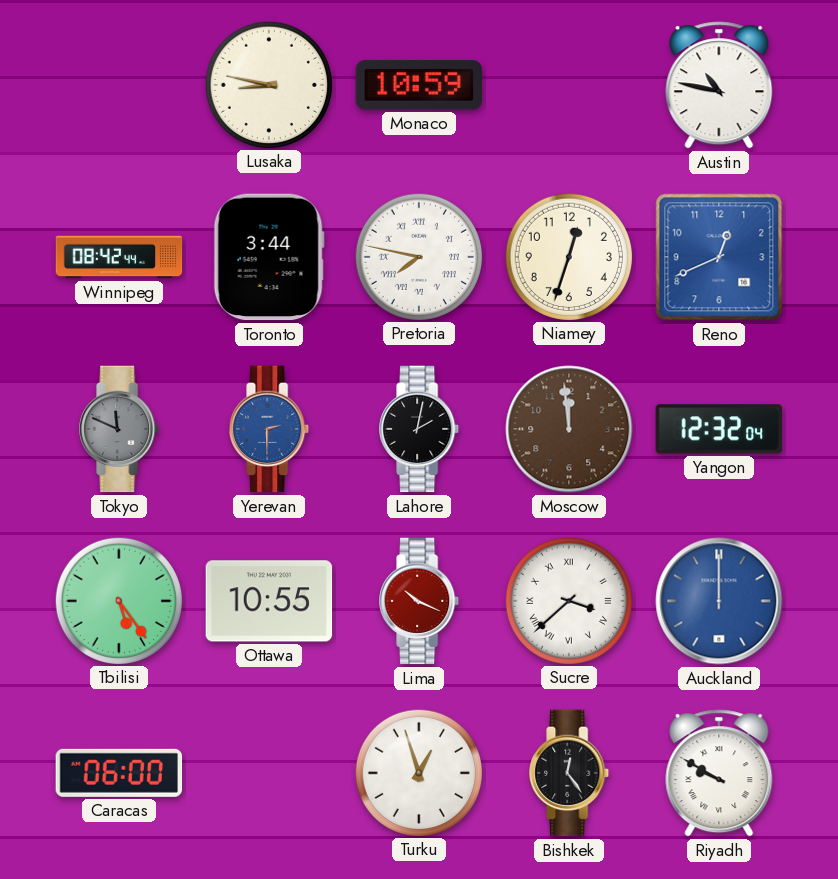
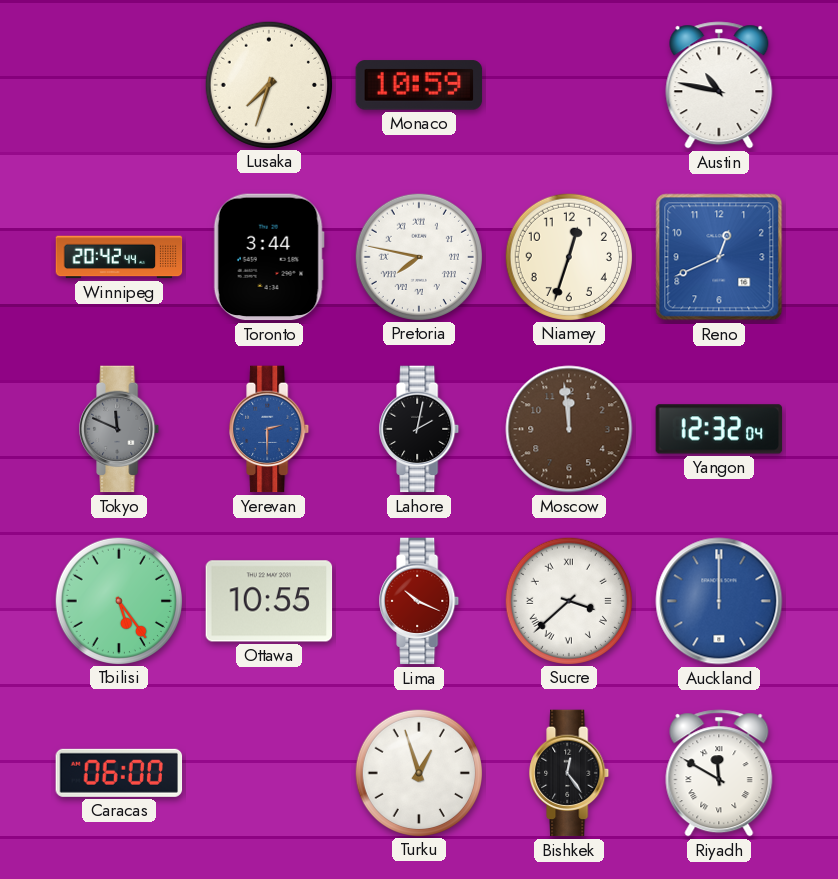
Lusaka: 8:47 -> 7:33 (268, 84)
Winnipeg: 08:42 -> 20:42 (119, 257)
Riyadh: 9:50 -> 11:50 (719, 773)
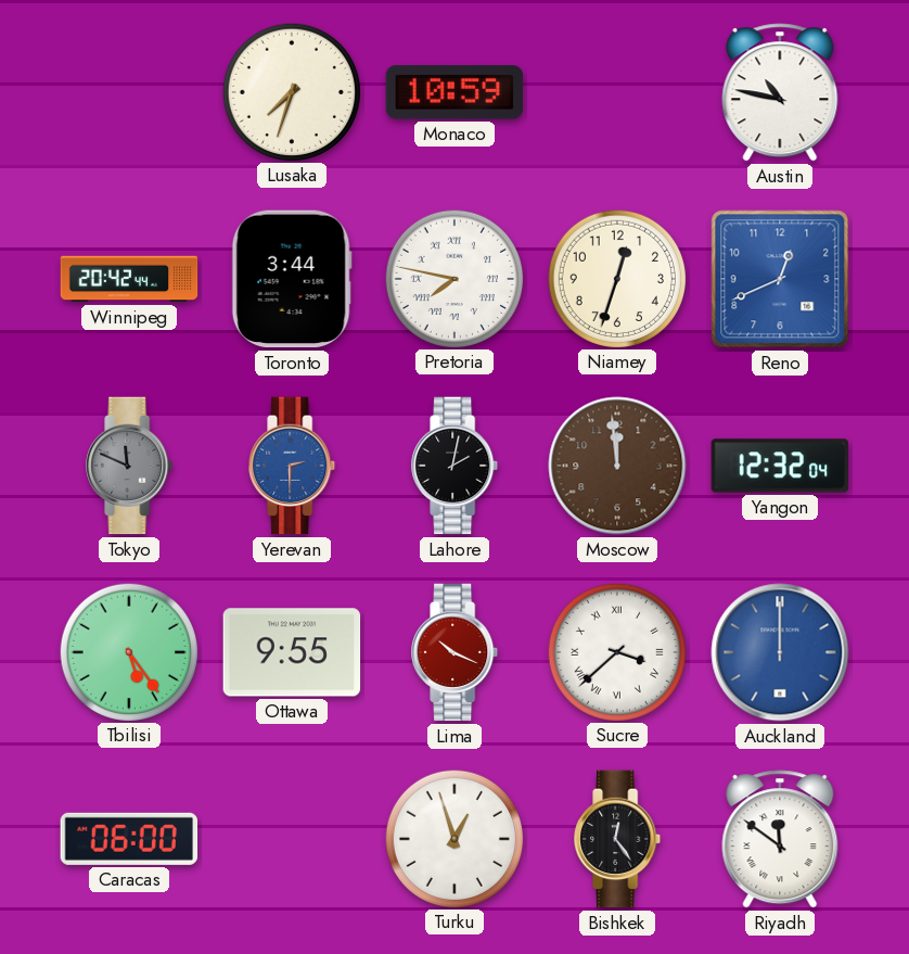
Ottawa: 10:55 -> 9:55 (292, 652)
Riyadh: 11:50 -> 11:51 (780, 839)
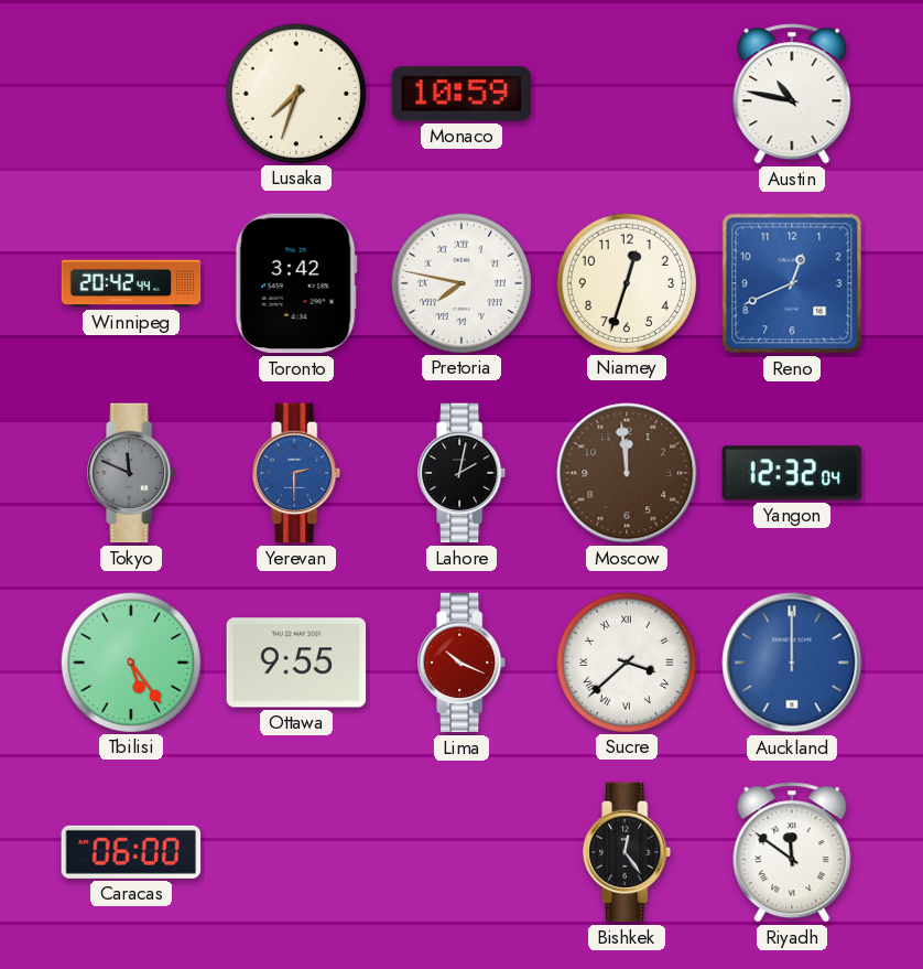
Toronto: 3:44 -> 3:42 (296, 283)
Turku: 12:57 -> none (453, 838)
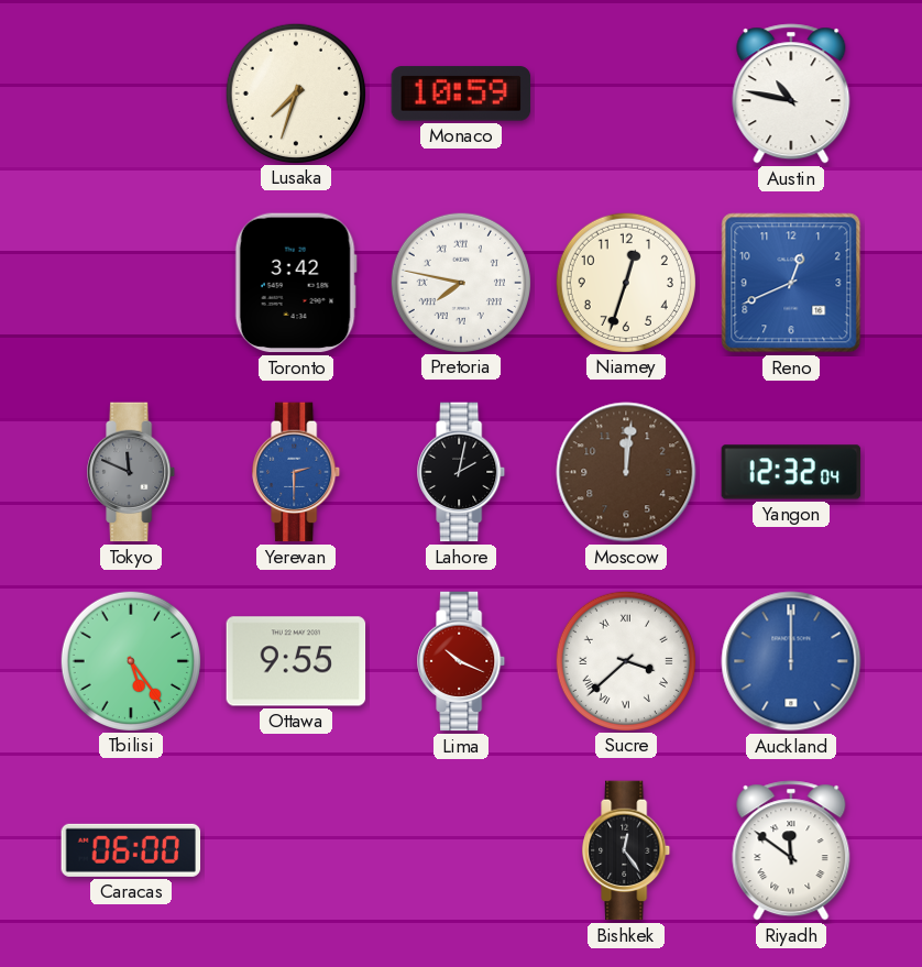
Winnipeg: 20:42 -> none (131, 283)
Moscow: 11:59 -> 12:01 (626, 472)
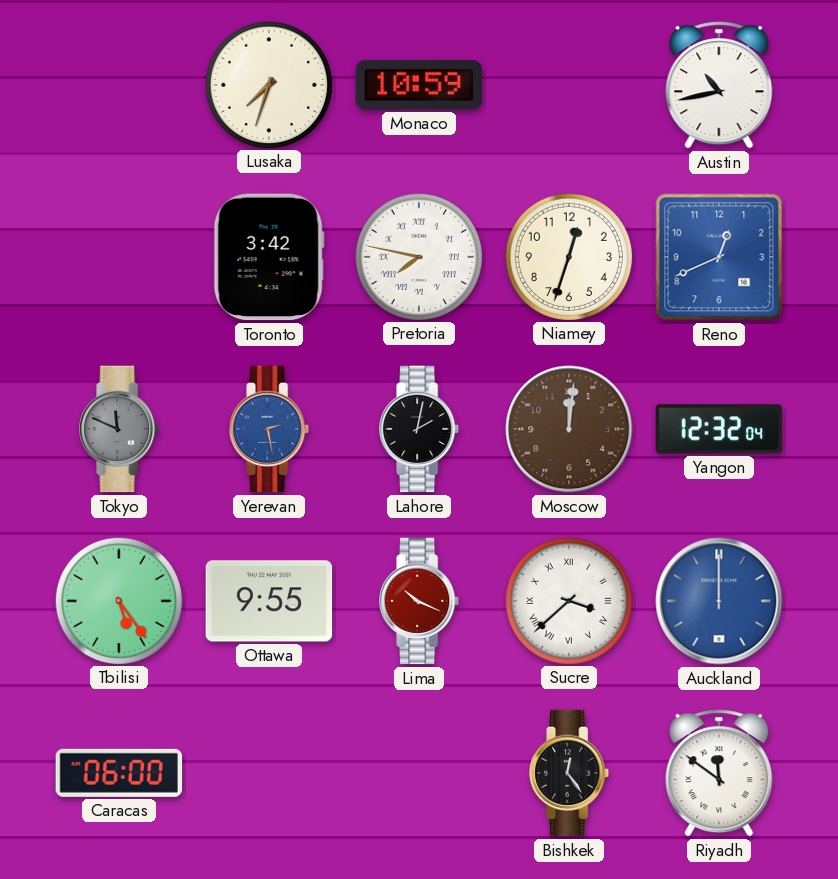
Austin: 10:47 -> 10:43 (719, 85)
Yerevan: 2:30 -> 2:28 (270, 429)
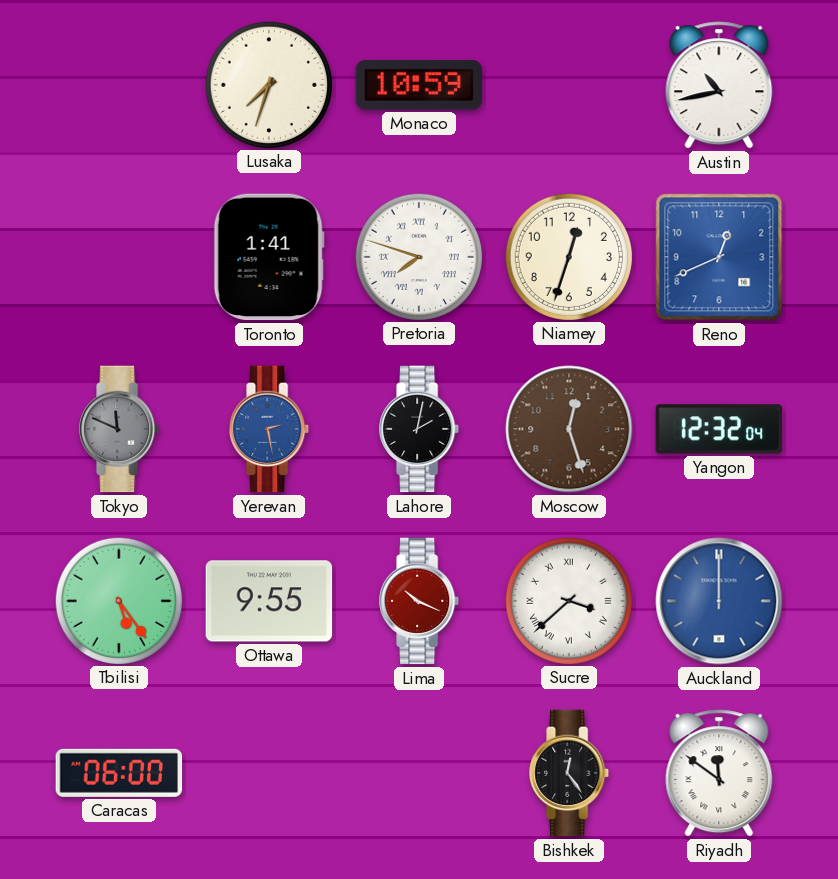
Toronto: 3:42 -> 1:41 (269, 257)
Pretoria: 7:47 -> 7:48 (418, 256)
Moscow: 12:01 -> 12:27 (569, 429)
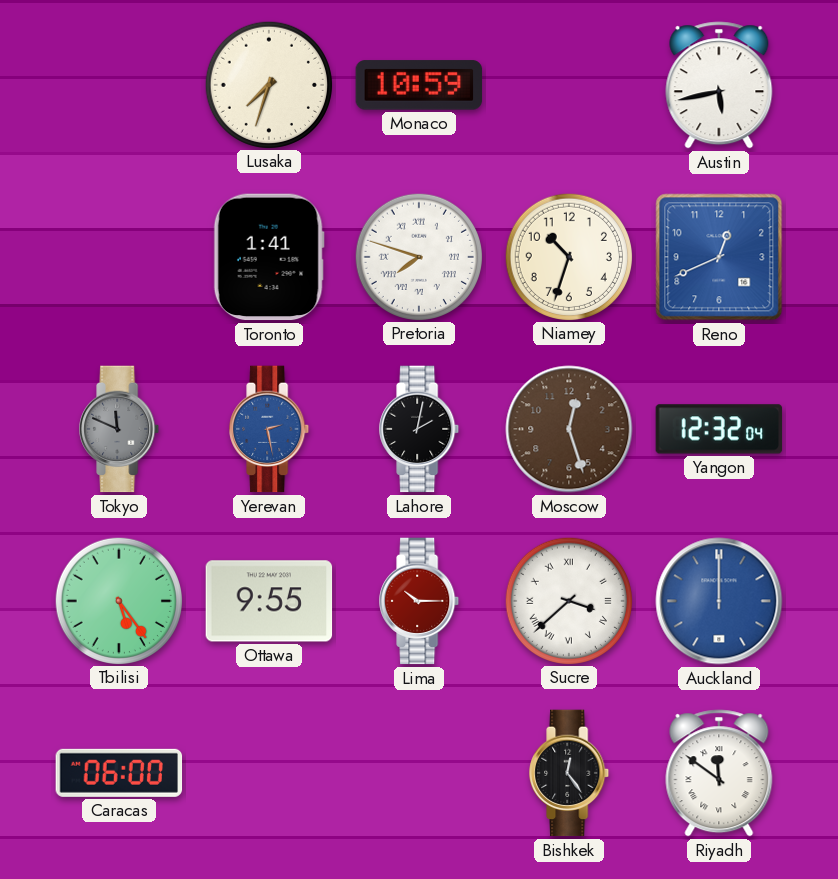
Austin: 10:43 -> 5:43 (719, 85)
Niamey: 12:33 -> 10:33 (568, 256)
Lima: 10:19 -> 10:15 (420, 601)
